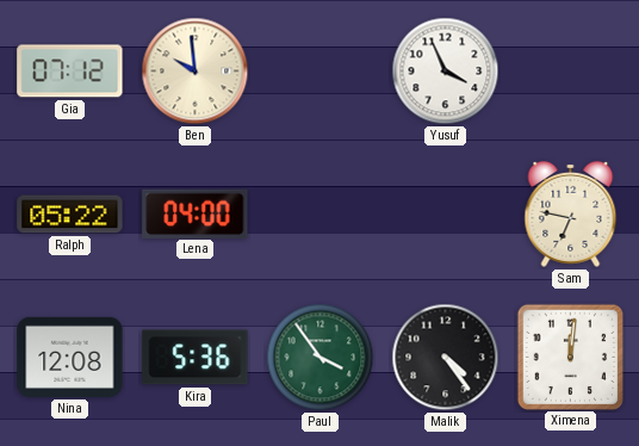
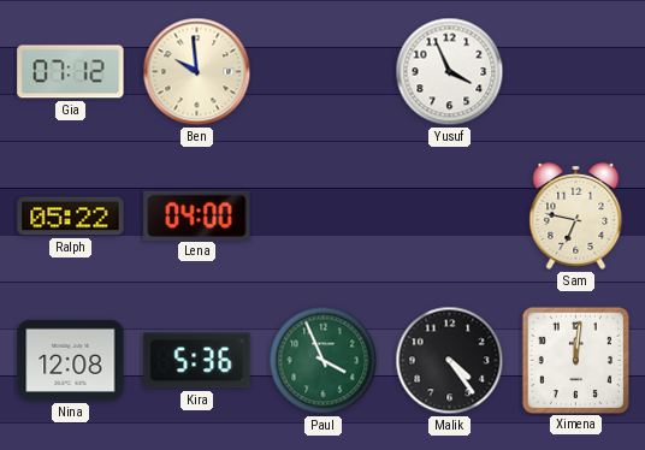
Paul: 3:54 -> 3:56 (324, 361)
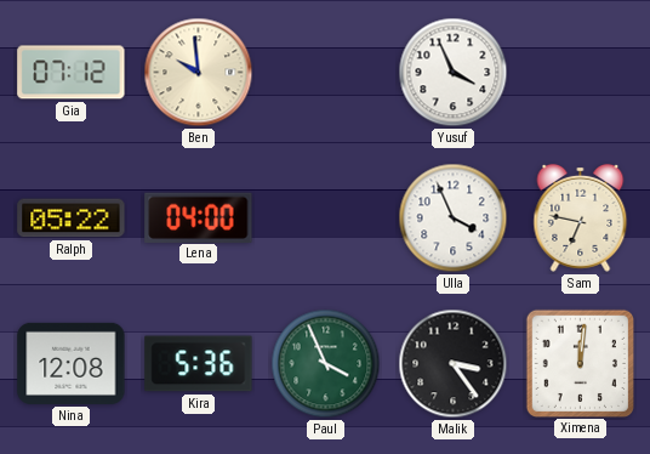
Ulla: none -> 3:56 (454, 219)
Malik: 4:24 -> 3:24 (454, 364)
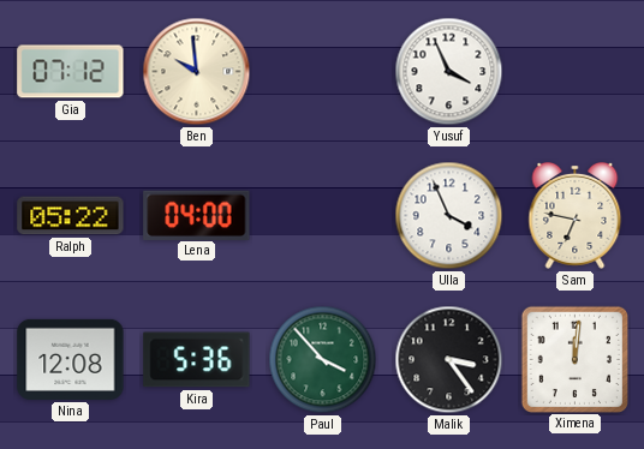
Paul: 3:56 -> 3:53 (323, 360)
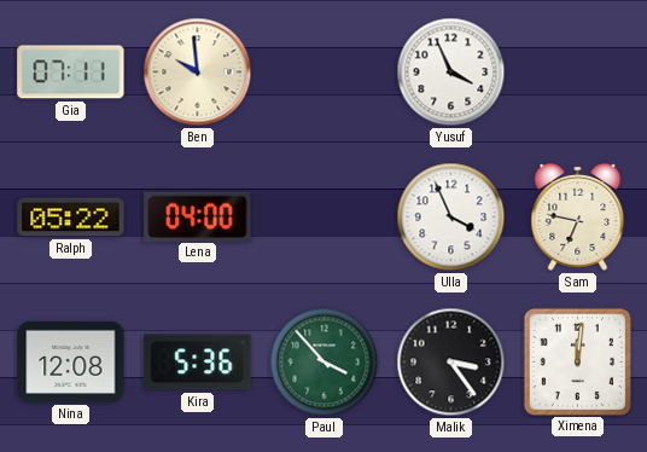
Gia: 07:12 -> 07:11 (71, 73)
